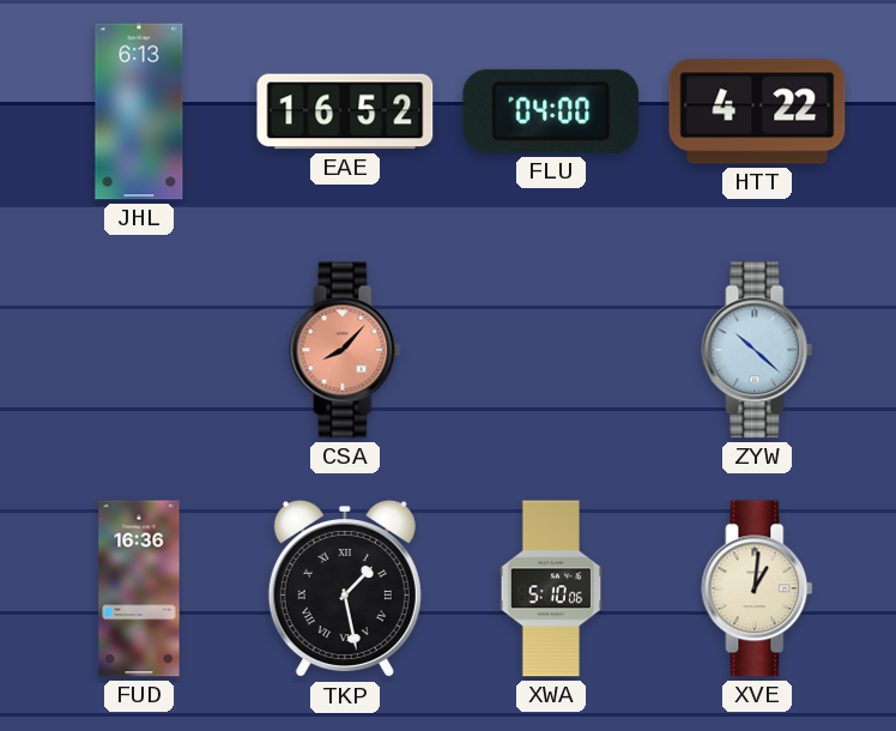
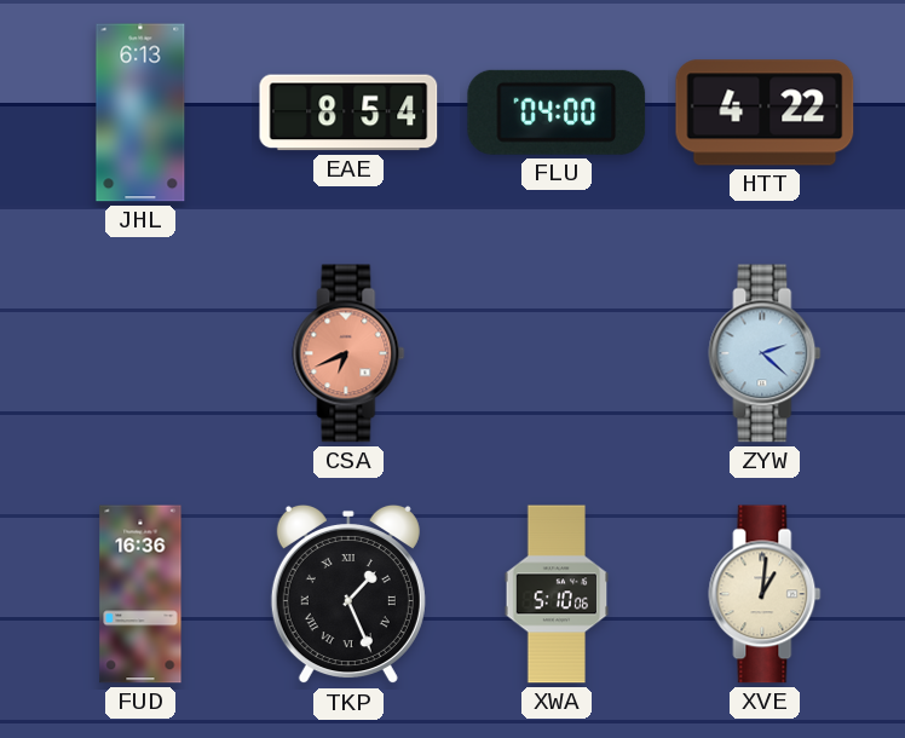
EAE: 16:52 -> 8:54 (348, 113)
CSA: 8:07 -> 6:41 (348, 353)
ZYW: 10:22 -> 2:22 (765, 353)
TKP: 1:28 -> 1:26 (348, 594)
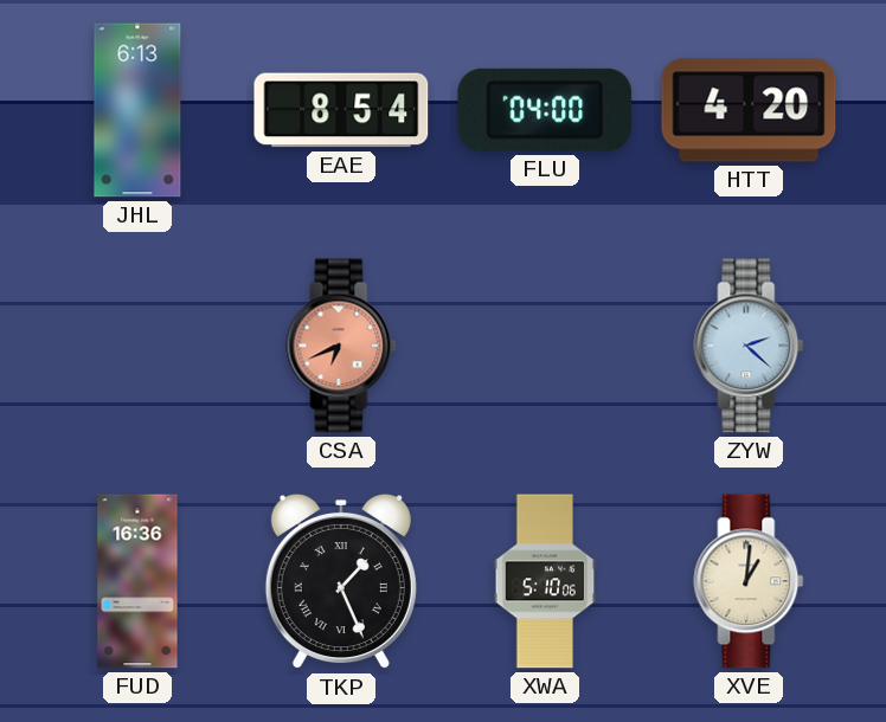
HTT: 4:22 -> 4:20 (749, 110)
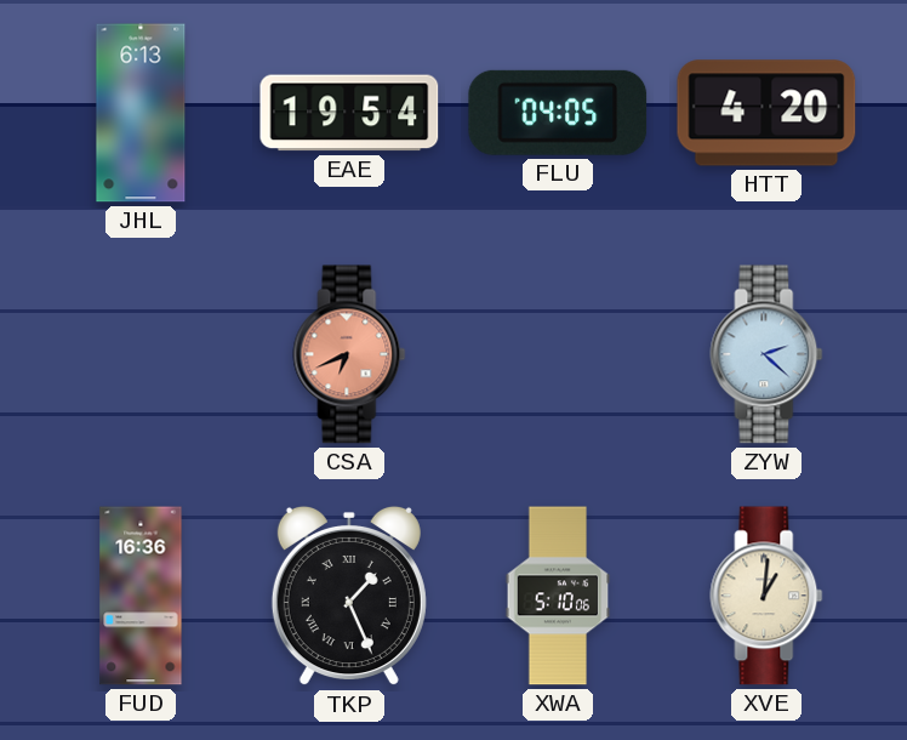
EAE: 8:54 -> 19:54 (349, 113)
FLU: 04:00 -> 04:05 (558, 113)
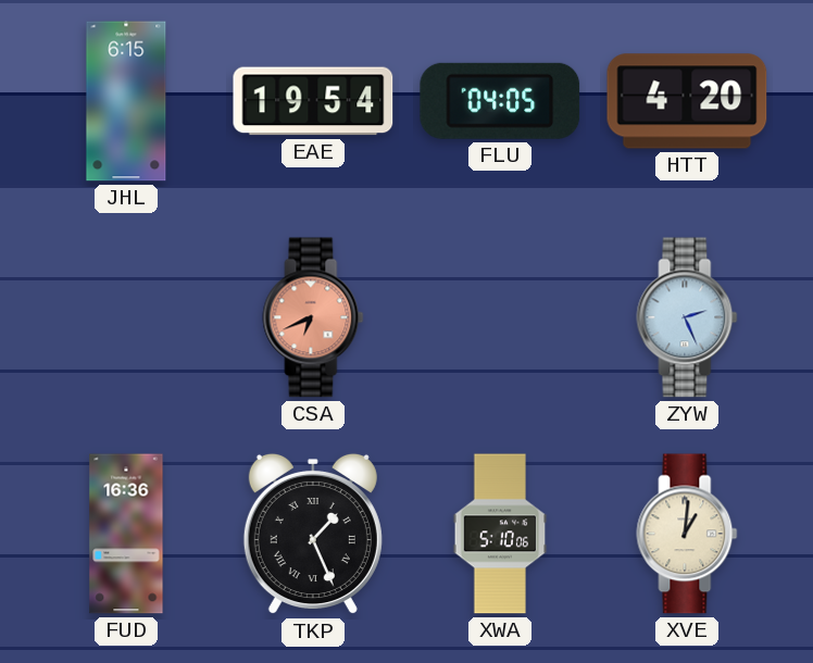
JHL: 6:13 -> 6:15 (126, 101)
ZYW: 2:22 -> 2:26 (687, 317)
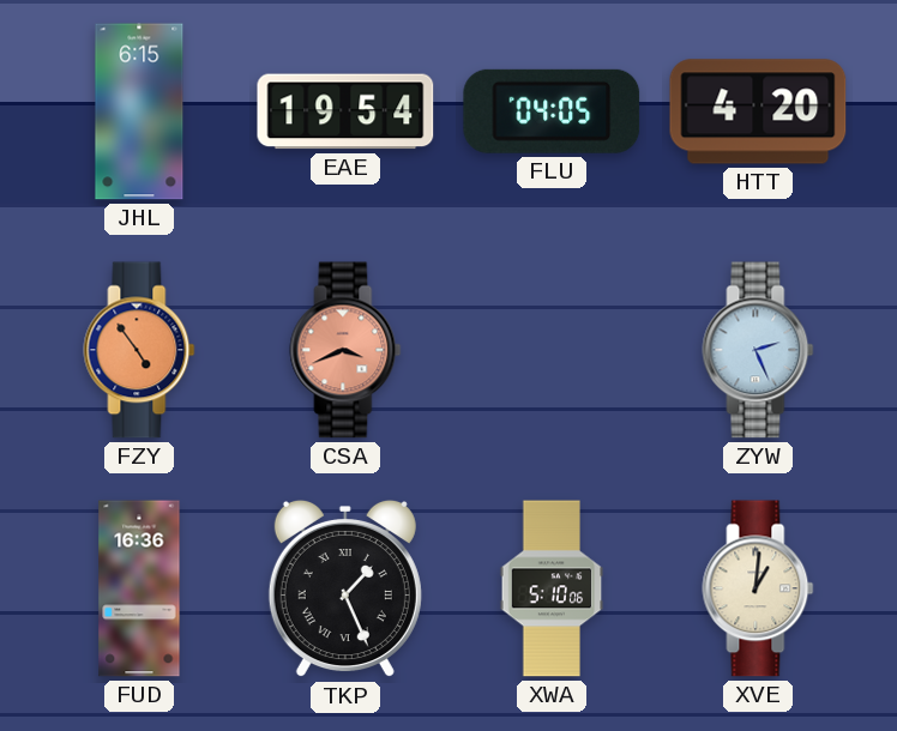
FZY: none -> 4:54 (139, 350)
CSA: 6:41 -> 3:41 (345, 350)
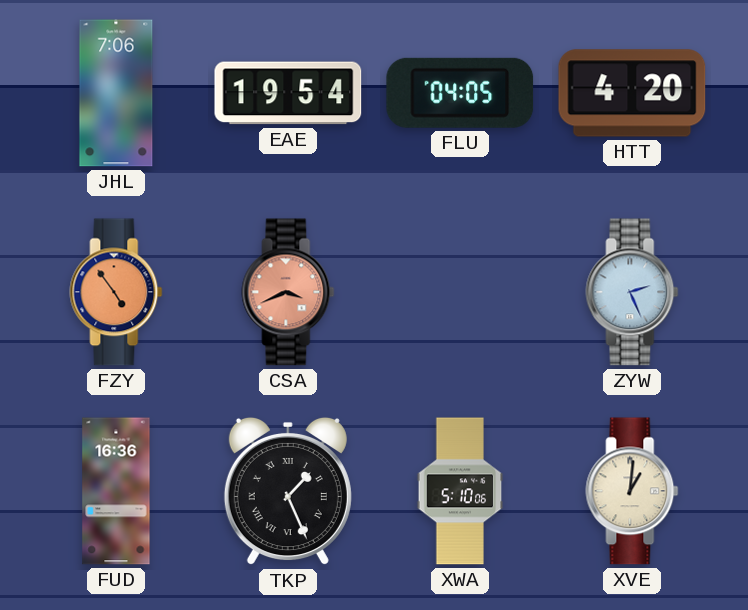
JHL: 6:15 -> 7:06 (116, 93)
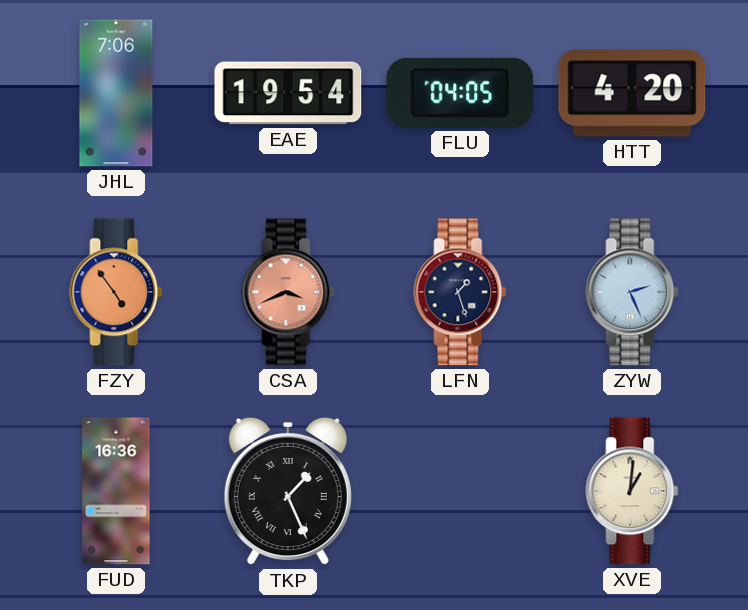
LFN: none -> 1:27 (460, 292)
XWA: 5:10 -> none (460, 491)
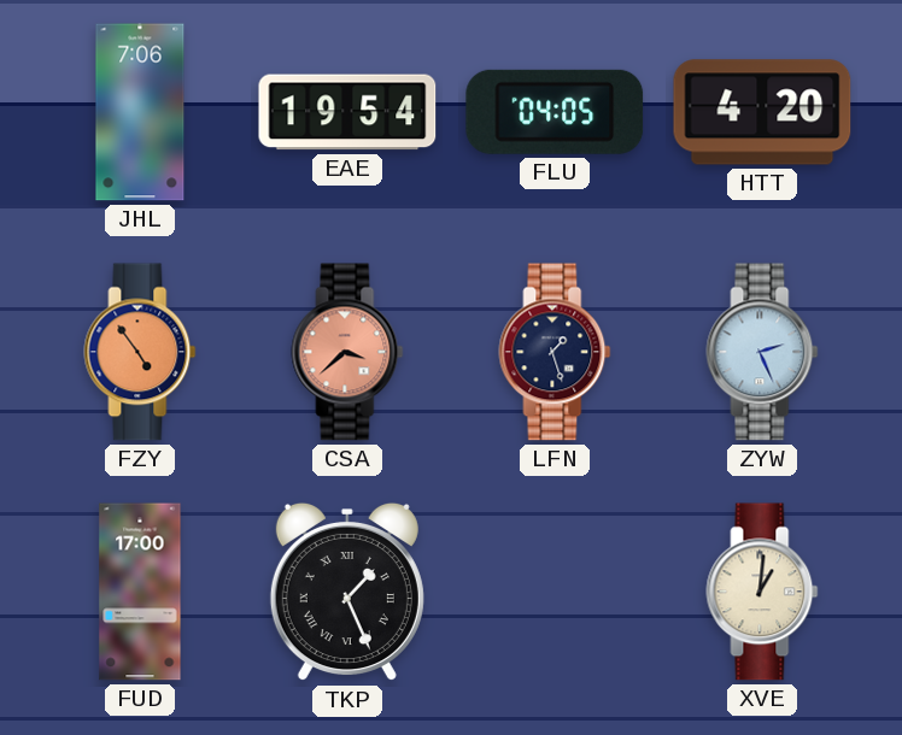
CSA: 3:41 -> 3:38 (347, 352)
FUD: 16:36 -> 17:00 (140, 592)
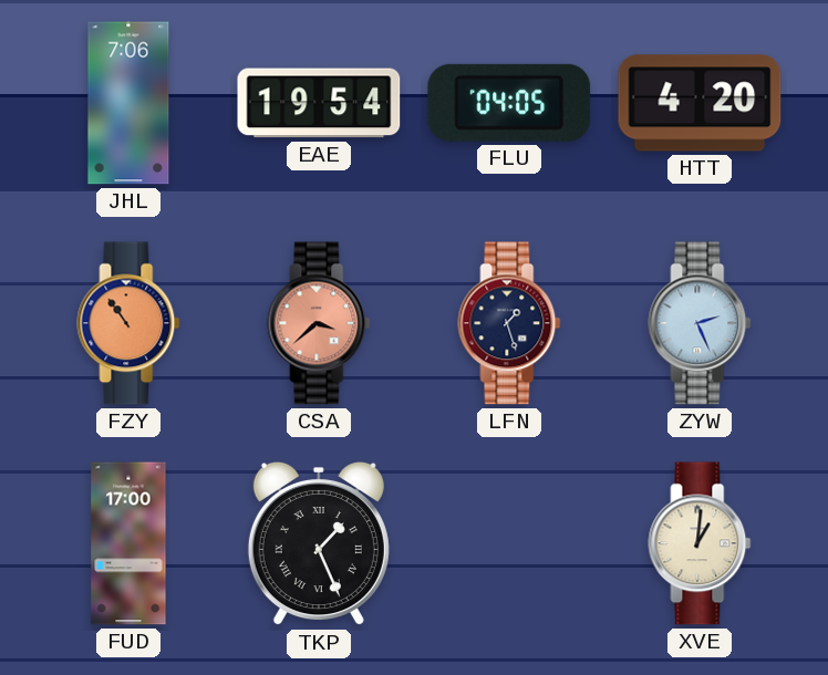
FZY: 4:54 -> 10:54 (128, 323)
